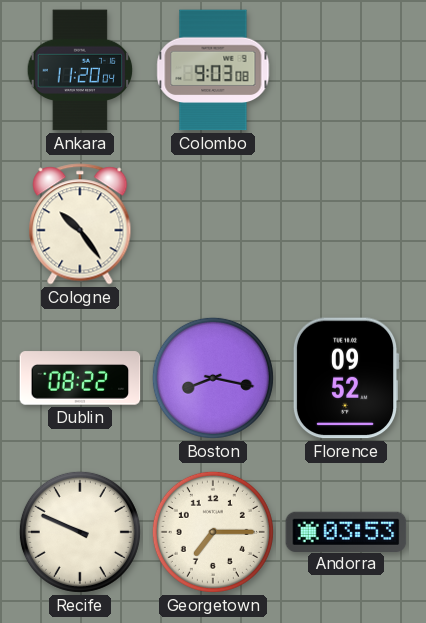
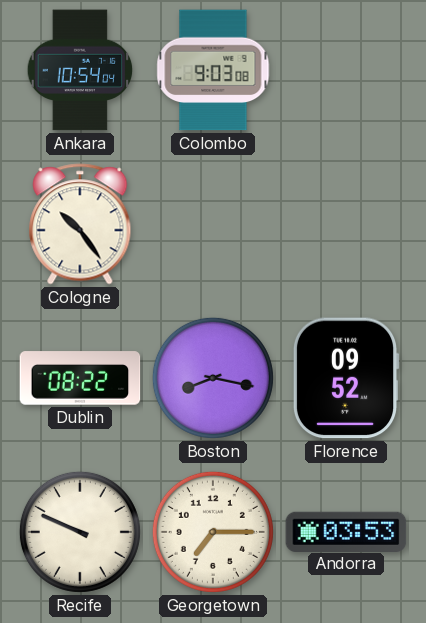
Ankara: 11:20 -> 10:54 (80, 70)
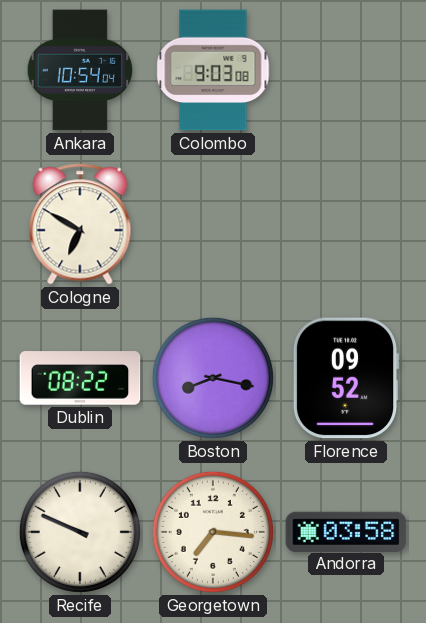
Cologne: 10:24 -> 6:50 (80, 224)
Georgetown: 7:15 -> 7:16 (213, 532)
Andorra: 03:53 -> 03:58 (346, 531)
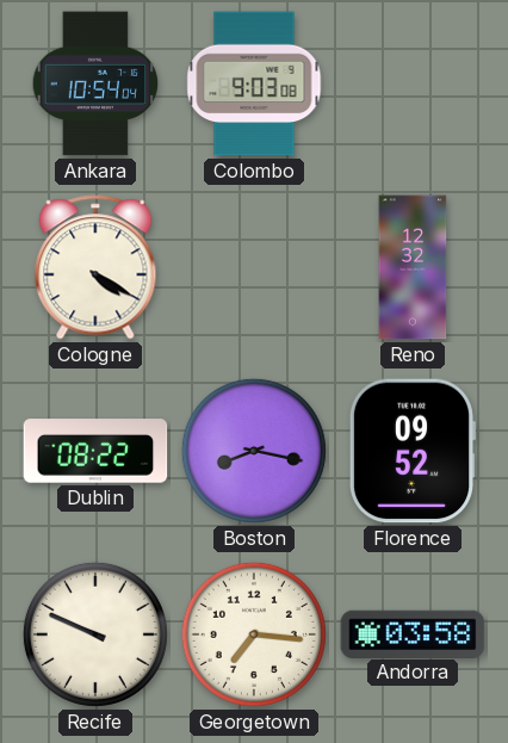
Cologne: 6:50 -> 4:20 (95, 267)
Reno: none -> 12:32 (413, 267)
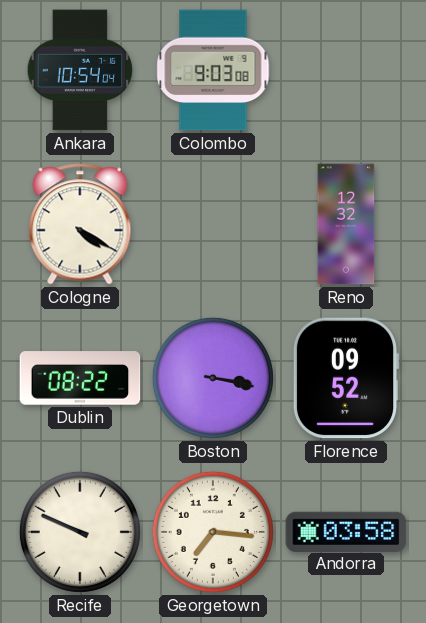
Boston: 8:17 -> 3:17 (213, 378)
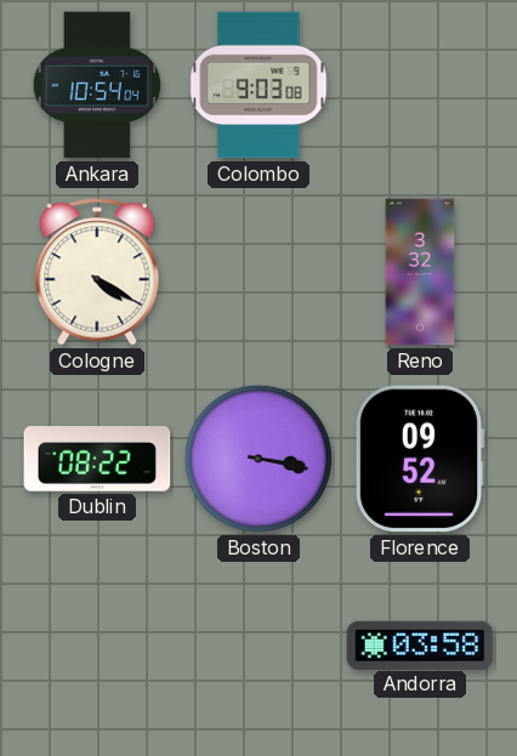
Reno: 12:32 -> 3:32 (420, 272)
Recife: 9:49 -> none (80, 532)
Georgetown: 7:16 -> none (213, 532)
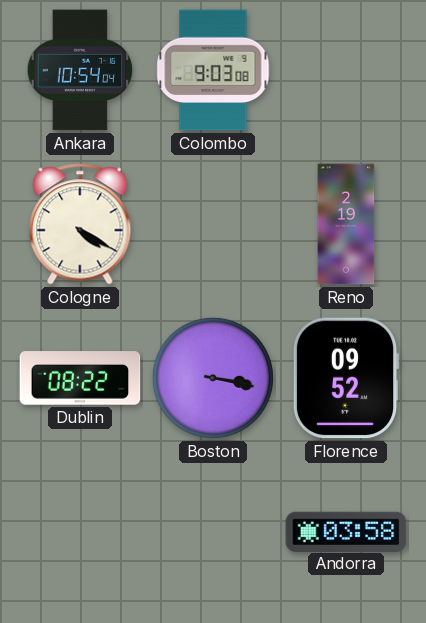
Reno: 3:32 -> 2:19 (346, 224)
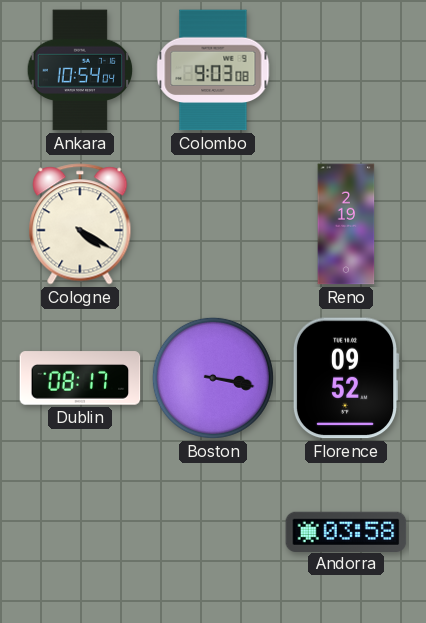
Dublin: 08:22 -> 08:17 (80, 378)
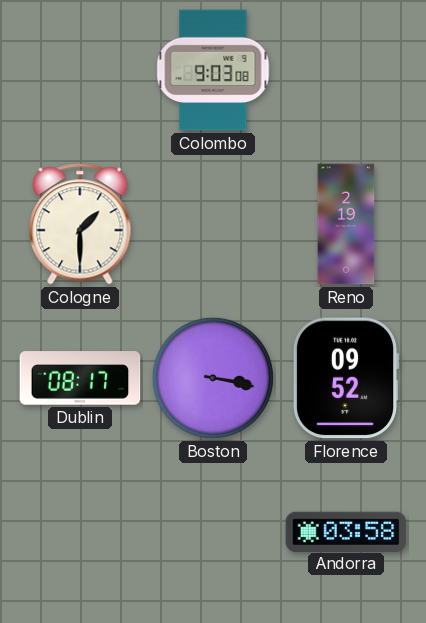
Ankara: 10:54 -> none (80, 70)
Cologne: 4:20 -> 1:30 (80, 224)
